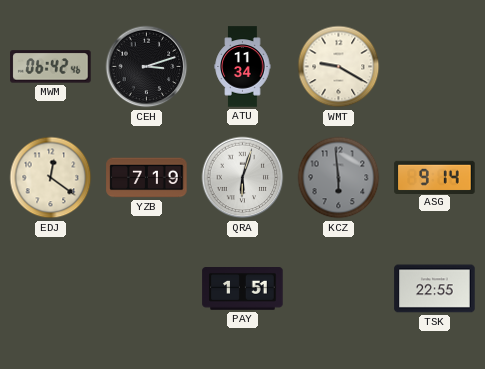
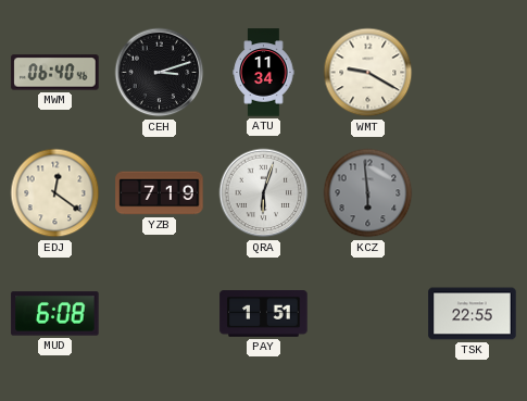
MWM: 06:42 -> 06:40 (55, 73)
ASG: 9:14 -> none (435, 177)
MUD: none -> 6:08 (55, 314)
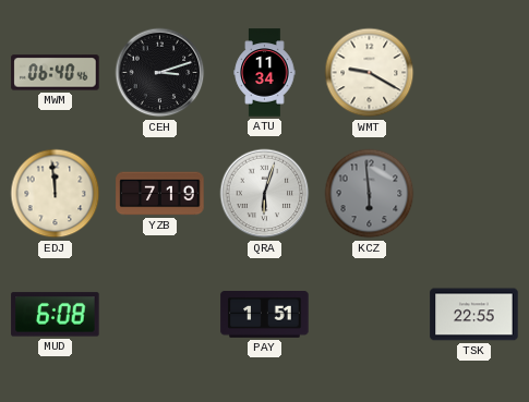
EDJ: 12:21 -> 11:59 (56, 194)
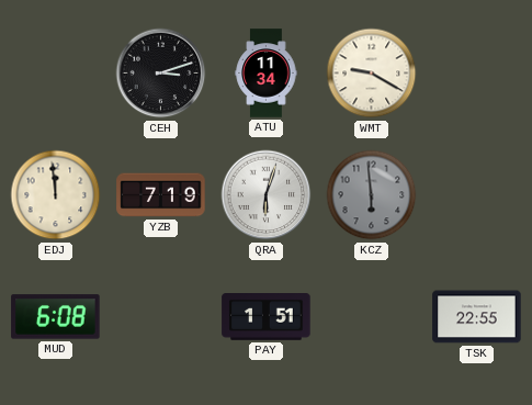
MWM: 06:40 -> none (56, 73)
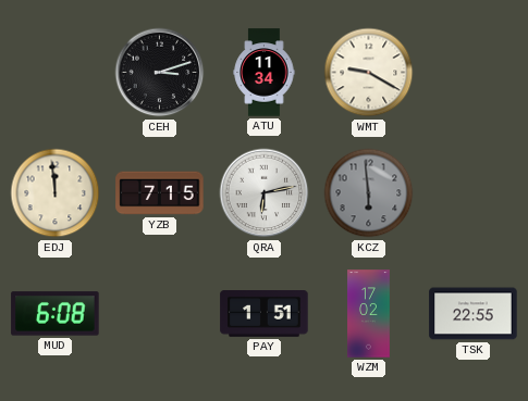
YZB: 7:19 -> 7:15 (160, 193)
QRA: 6:03 -> 6:13 (265, 193)
WZM: none -> 17:02 (369, 314)
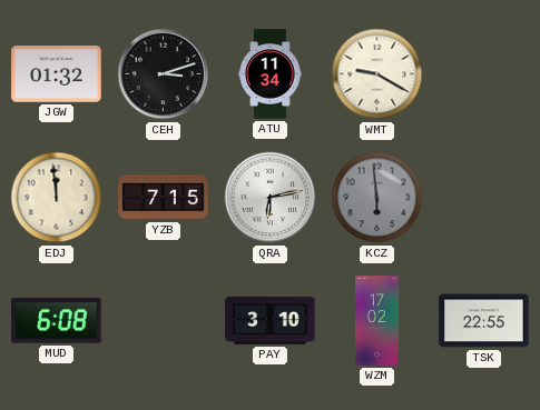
JGW: none -> 01:32 (57, 74)
PAY: 1:51 -> 3:10 (271, 321)
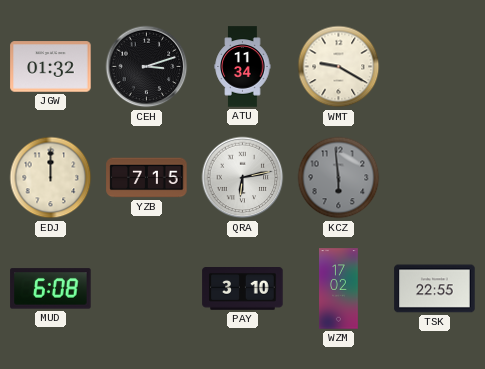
EDJ: 11:59 -> 12:00 (51, 178)
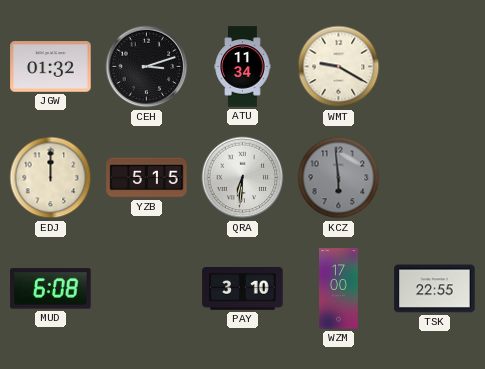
YZB: 7:15 -> 5:15 (147, 178)
QRA: 6:13 -> 6:31 (243, 178)
WZM: 17:02 -> 17:00 (339, 289)
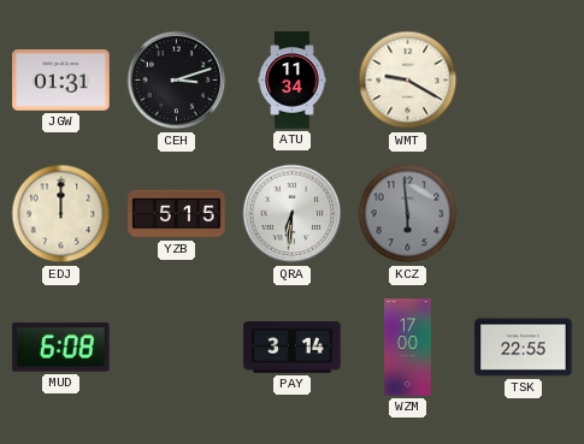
JGW: 01:32 -> 01:31 (61, 81)
PAY: 3:10 -> 3:14 (293, 348)
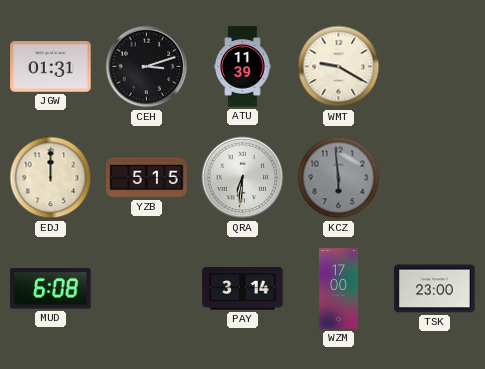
ATU: 11:34 -> 11:39 (243, 67)
TSK: 22:55 -> 23:00 (435, 289)
